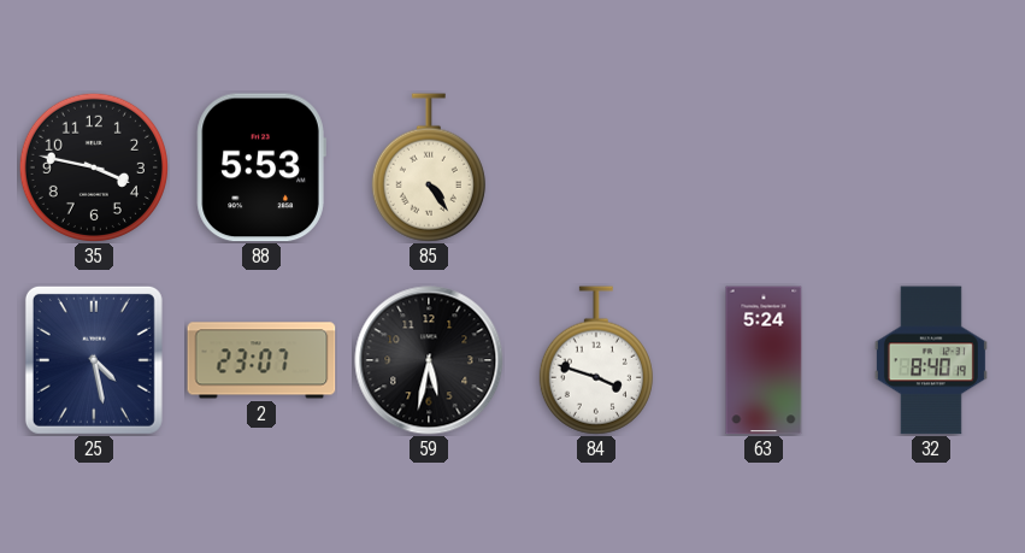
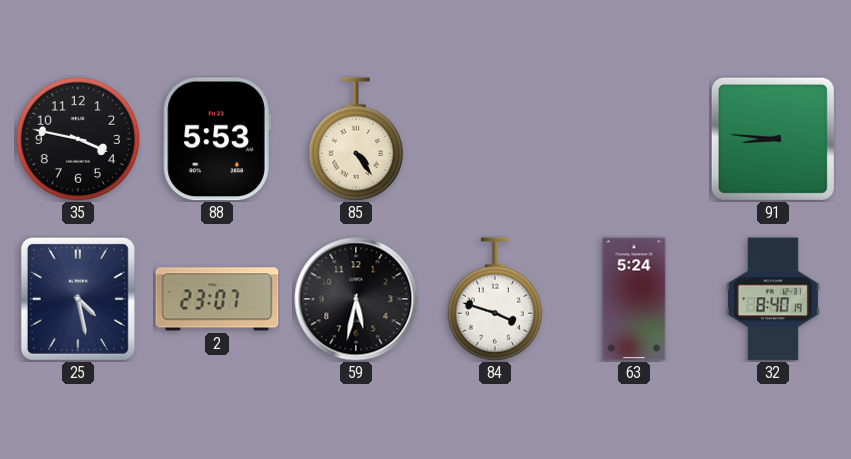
91: none -> 8:46 (773, 139)
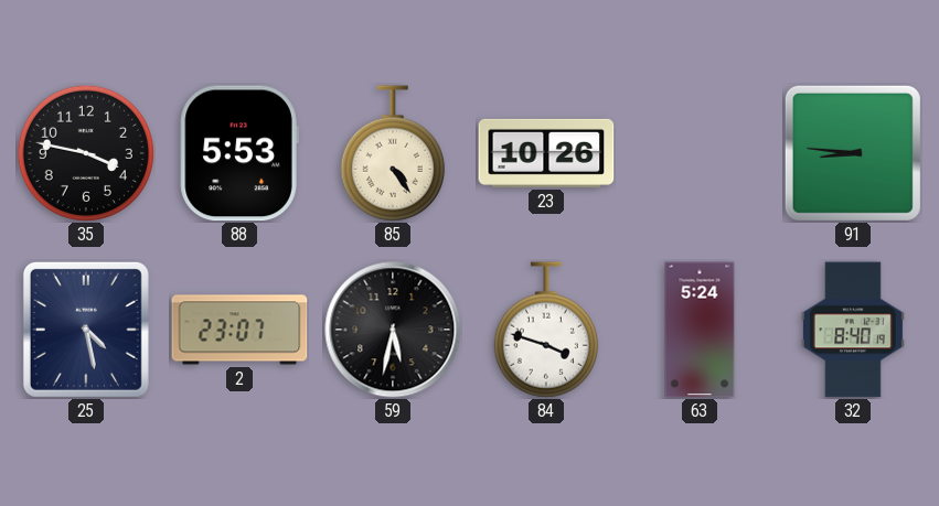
23: none -> 10:26 (546, 153)
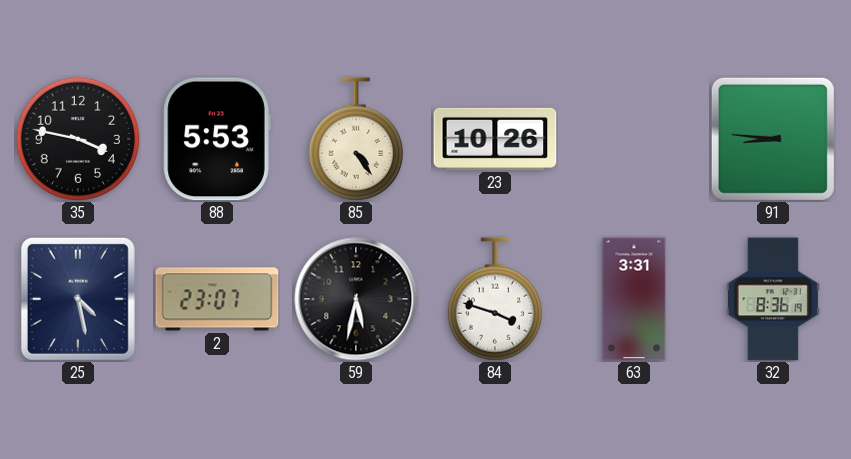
63: 5:24 -> 3:31 (634, 299)
32: 8:40 -> 8:36 (773, 299)
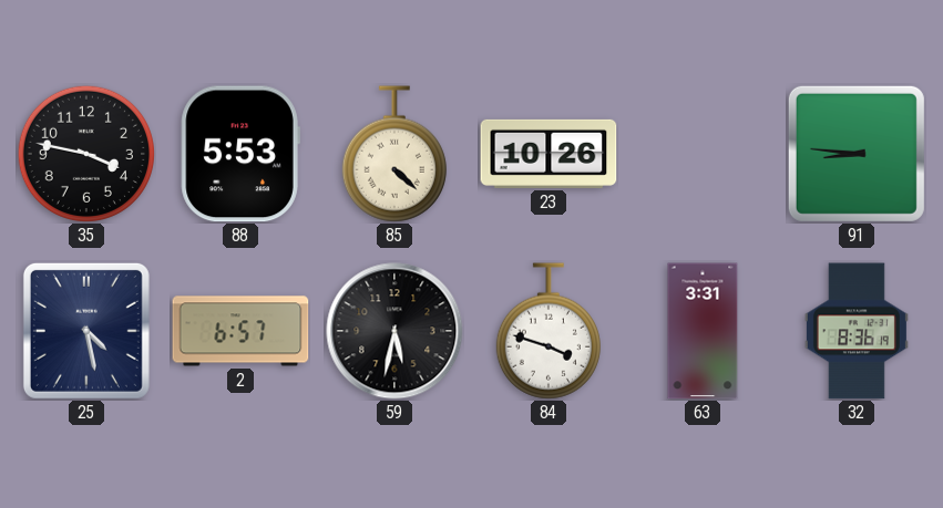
85: 4:24 -> 4:22 (394, 154)
2: 23:07 -> 6:57 (240, 331)
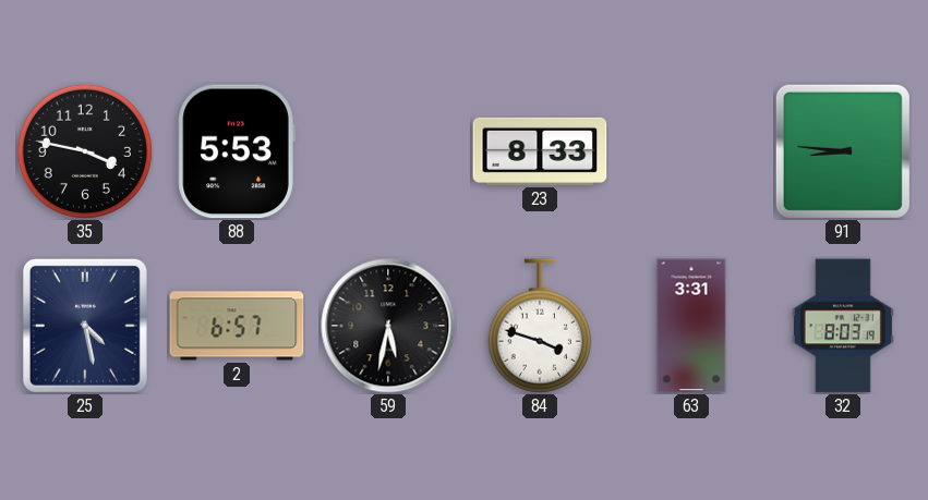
85: 4:22 -> none (394, 154)
23: 10:26 -> 8:33 (540, 151)
32: 8:36 -> 8:03 (843, 326)
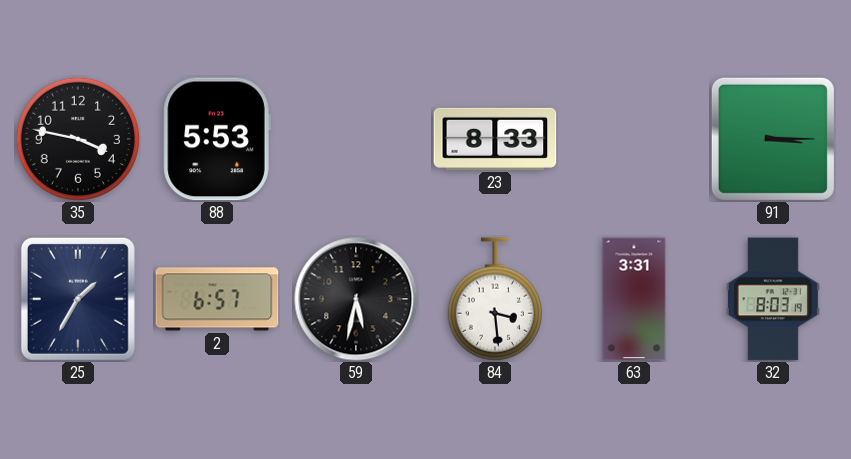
91: 8:46 -> 3:15 (773, 139)
25: 4:28 -> 1:35 (78, 299)
84: 3:48 -> 3:29 (495, 299)
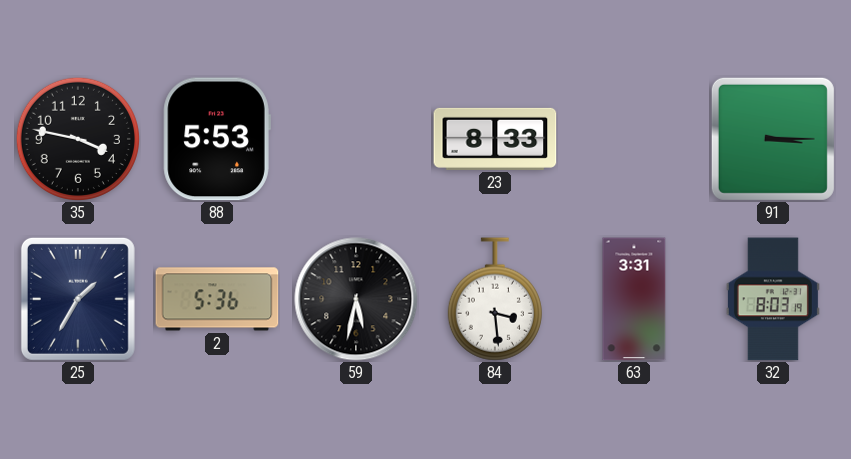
2: 6:57 -> 5:36 (217, 299)
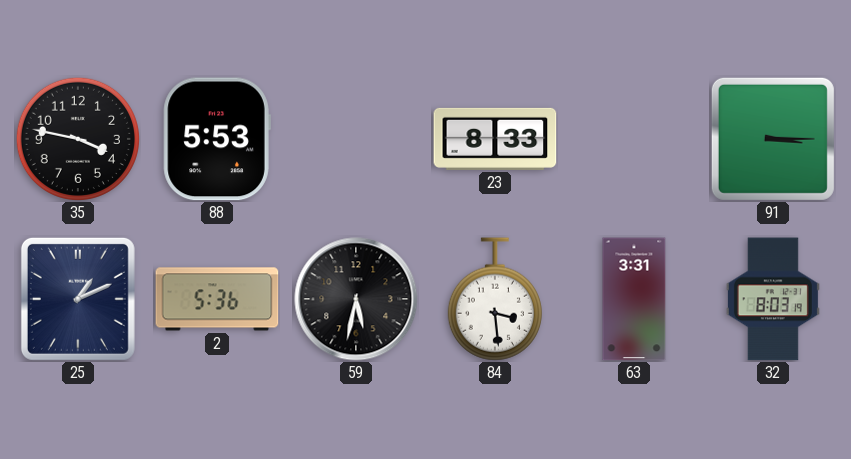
25: 1:35 -> 1:11 (78, 299)
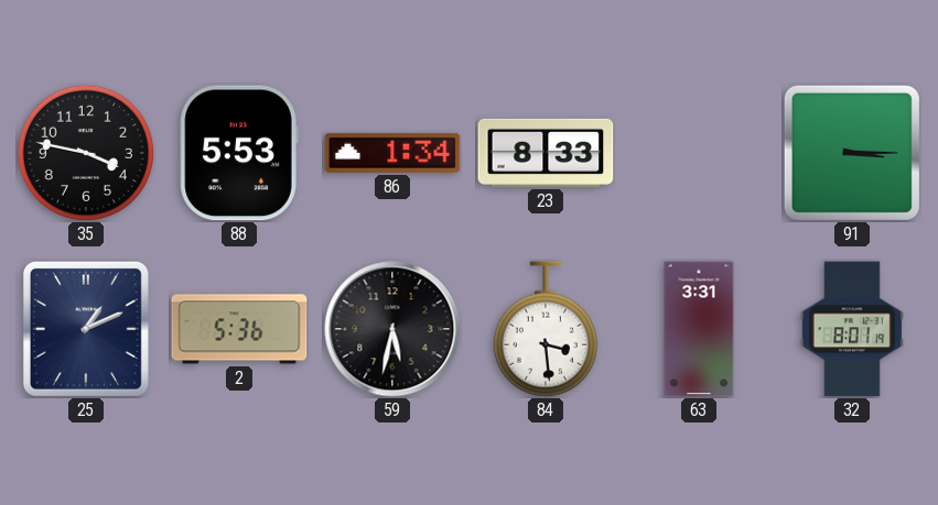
86: none -> 1:34 (392, 153)
32: 8:03 -> 8:01 (852, 329)
